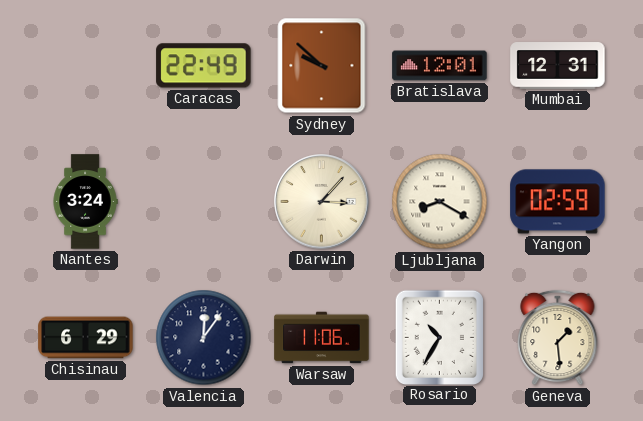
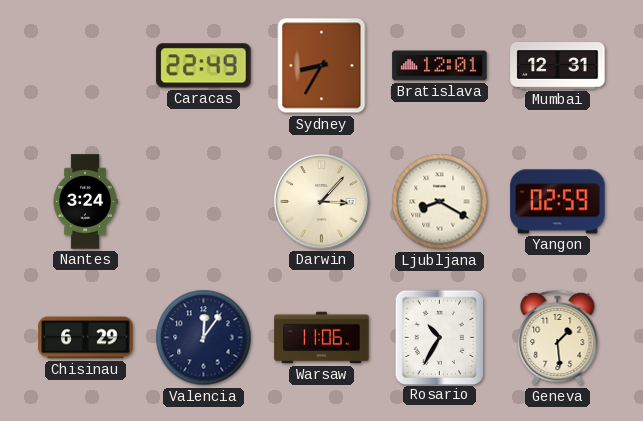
Sydney: 9:52 -> 8:35 (322, 66)
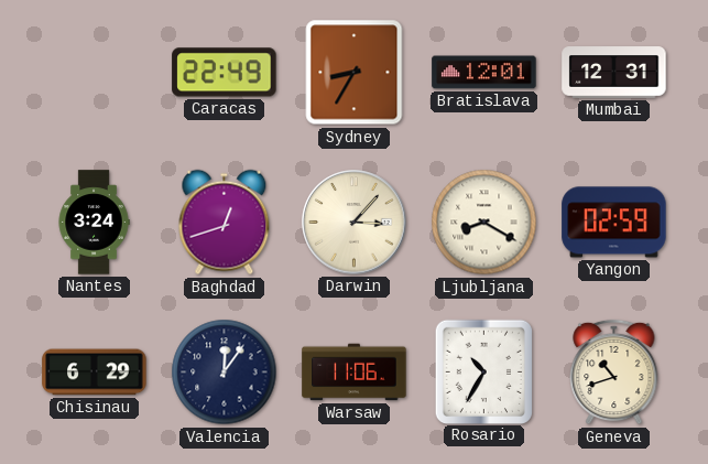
Baghdad: none -> 12:42 (225, 223)
Geneva: 1:29 -> 10:42 (614, 373)
